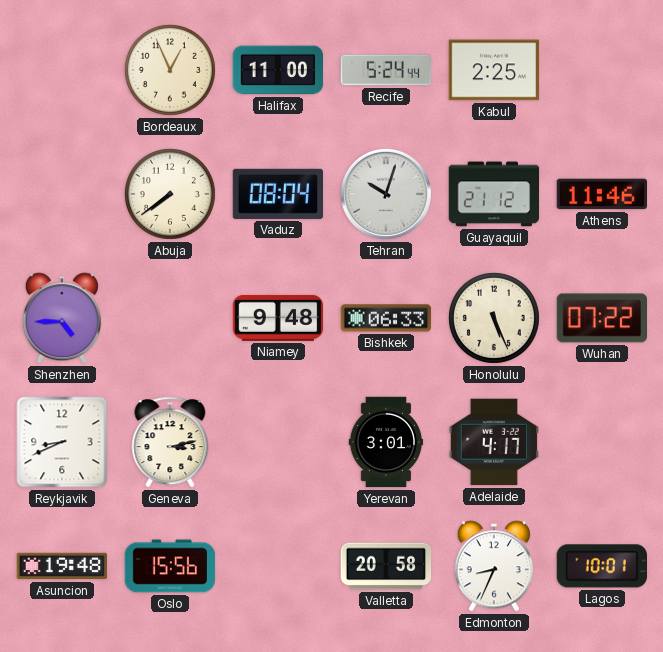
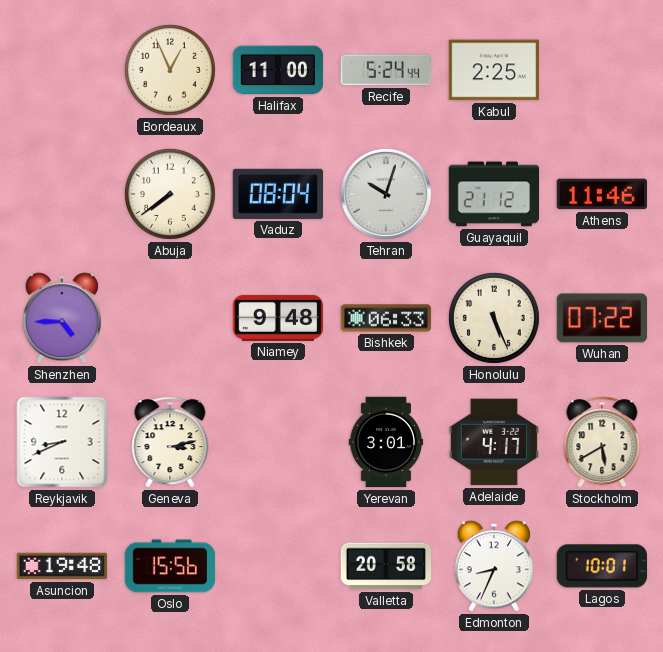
Stockholm: none -> 5:40 (602, 442)
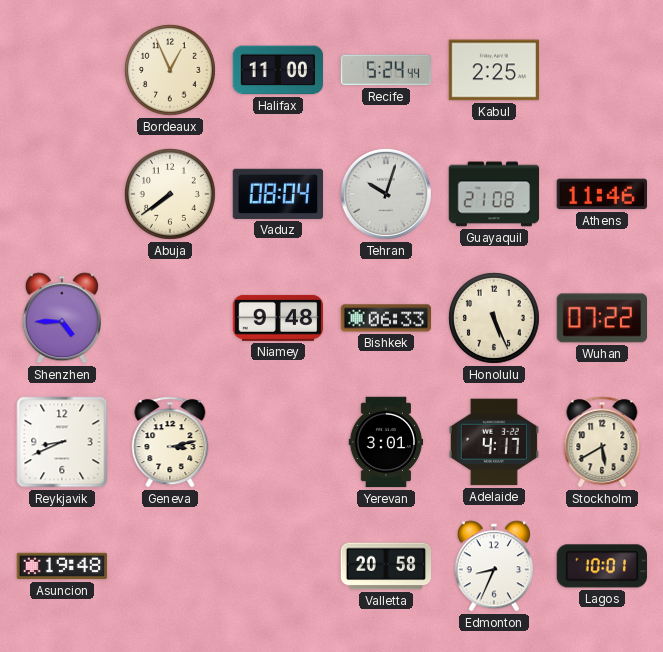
Guayaquil: 21:12 -> 21:08 (494, 194)
Oslo: 15:56 -> none (170, 566)
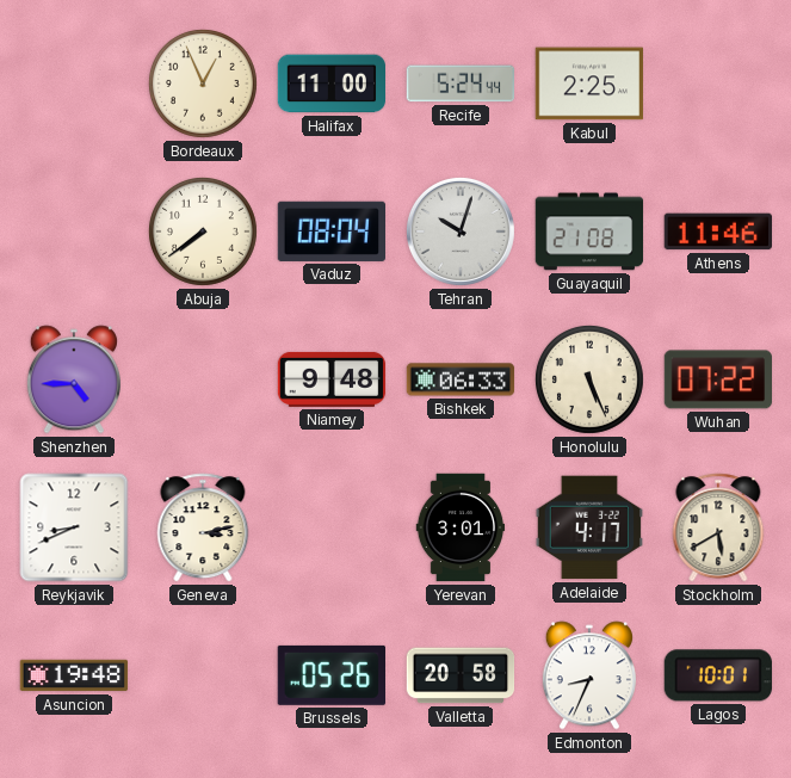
Brussels: none -> 05:26 (330, 675)
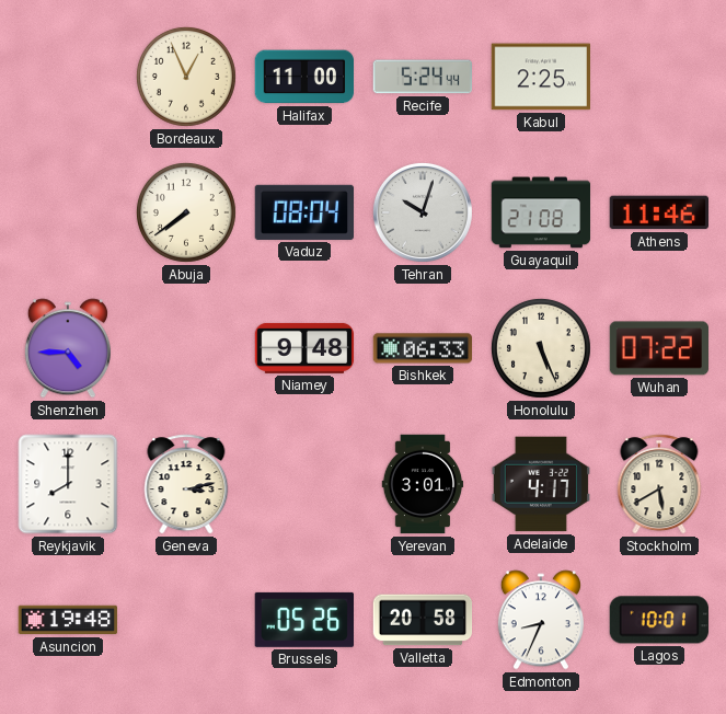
Reykjavik: 8:41 -> 8:00 (68, 484)
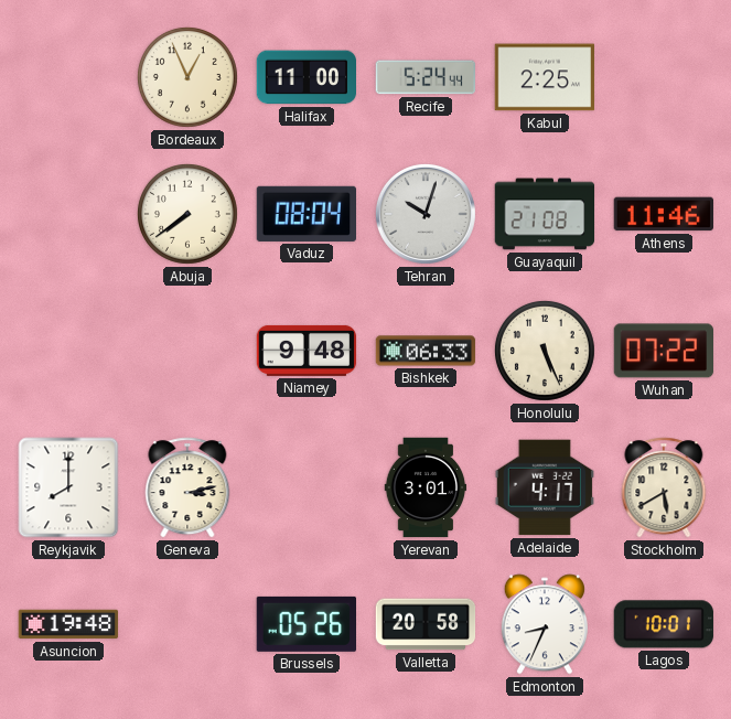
Shenzhen: 4:45 -> none (68, 348)
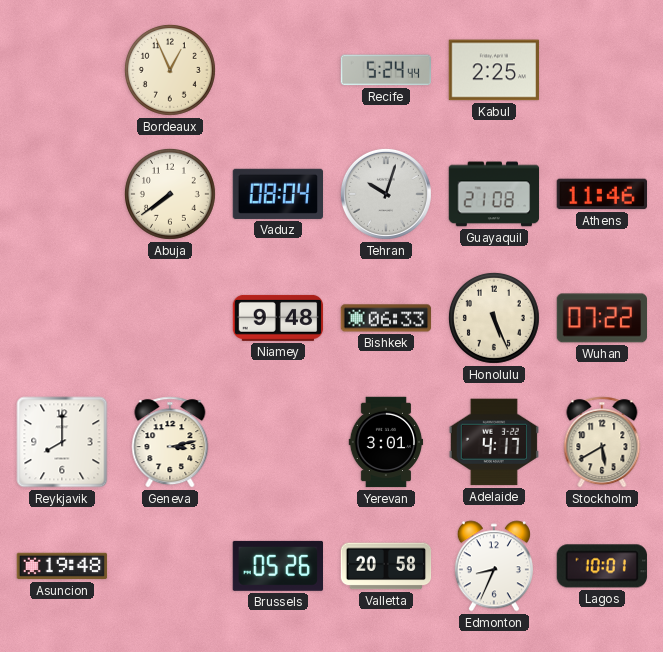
Halifax: 11:00 -> none (307, 77)
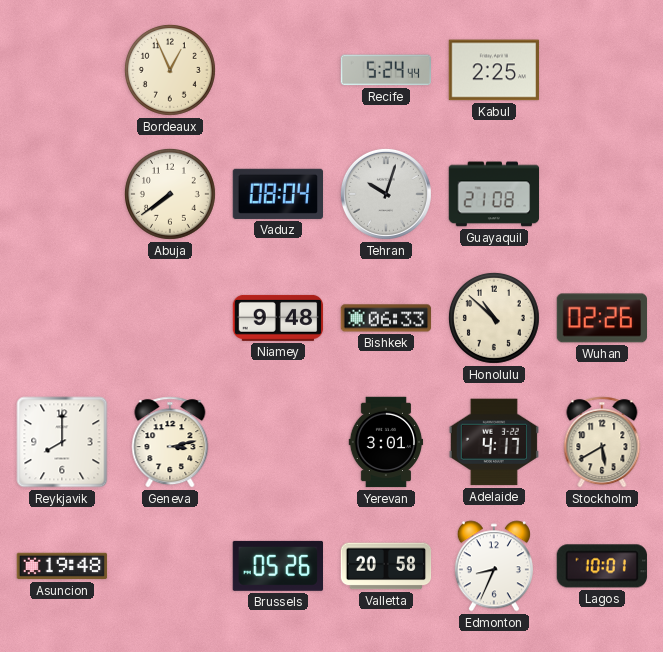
Athens: 11:46 -> none (601, 194)
Honolulu: 5:26 -> 10:52 (494, 318)
Wuhan: 07:22 -> 02:26 (602, 318)
